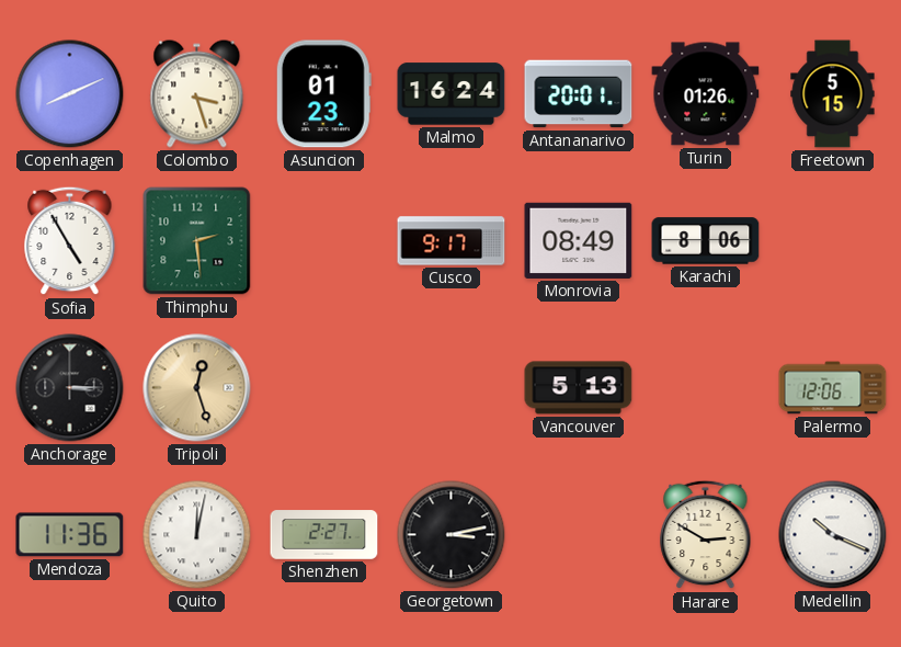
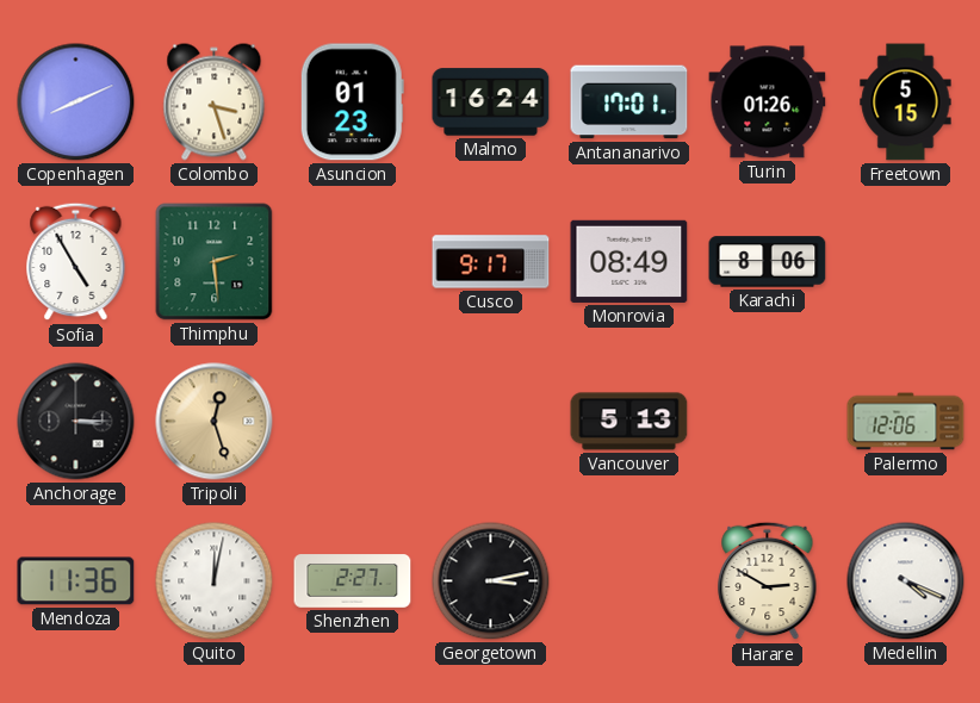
Antananarivo: 20:01 -> 17:01 (629, 102)
Medellin: 10:19 -> 4:19 (906, 581)
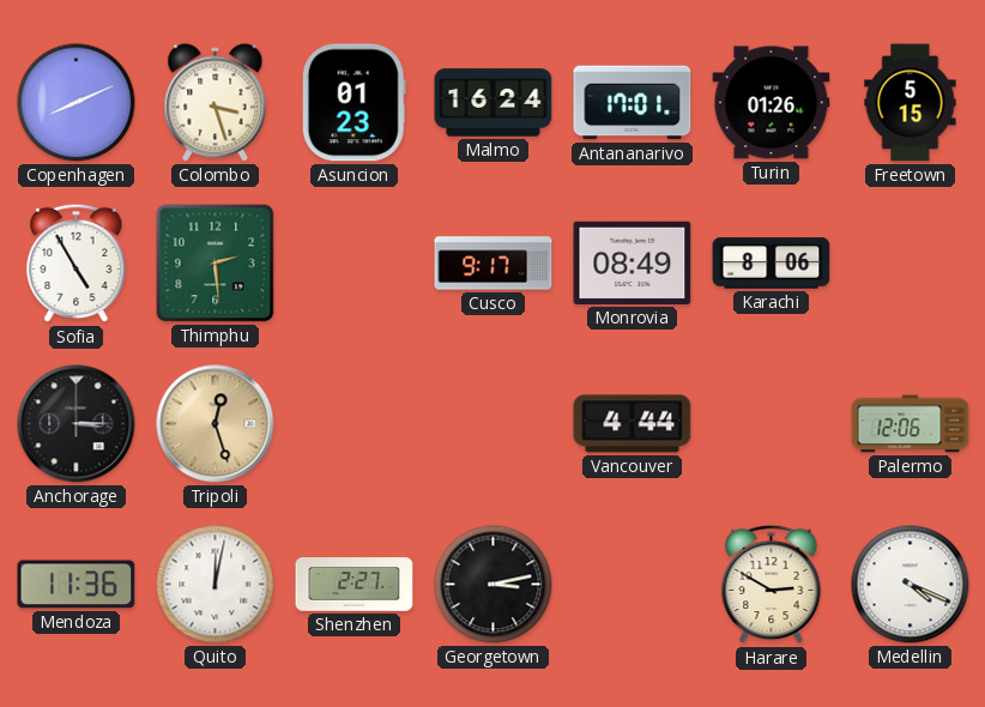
Vancouver: 5:13 -> 4:44 (633, 424)
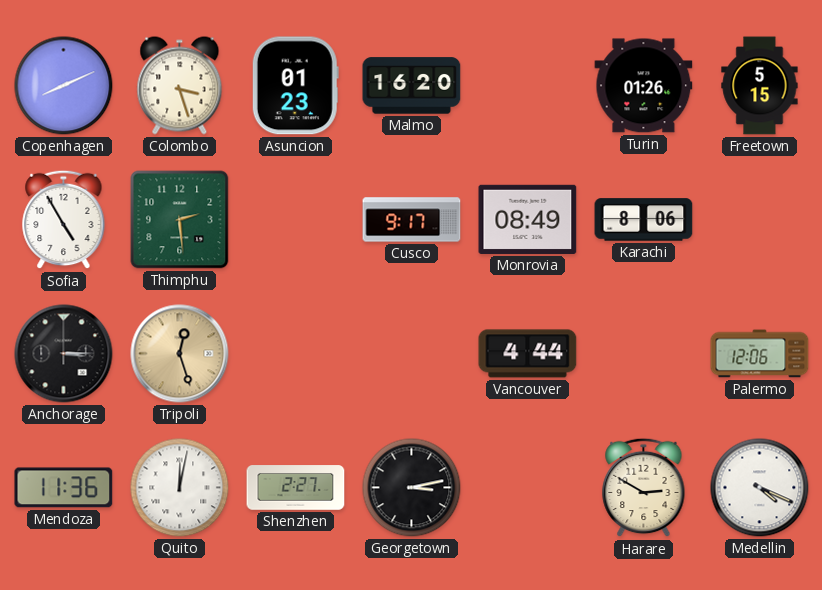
Malmo: 16:24 -> 16:20 (412, 86)
Antananarivo: 17:01 -> none (633, 103)
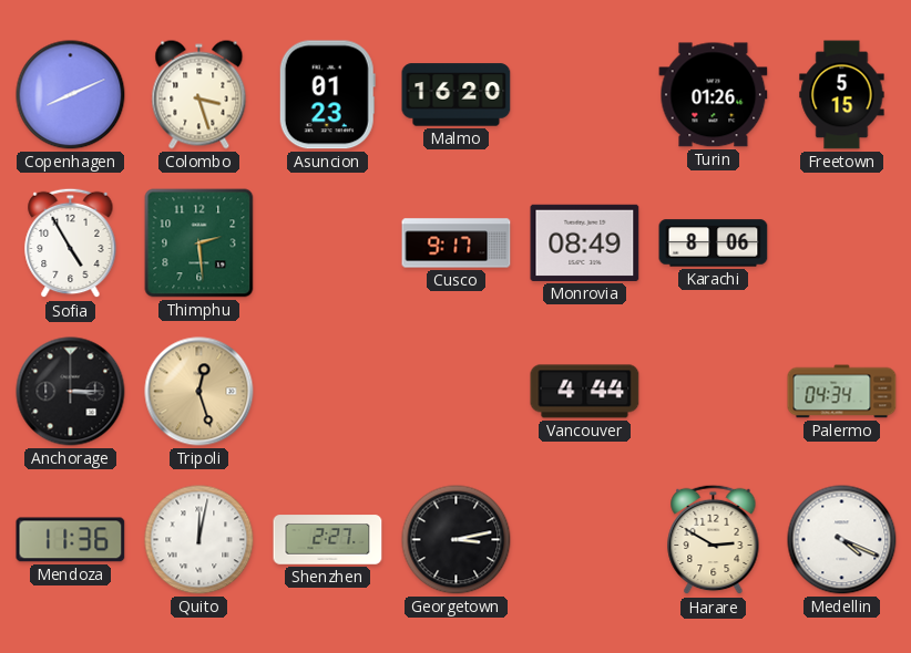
Palermo: 12:06 -> 04:34 (842, 392)
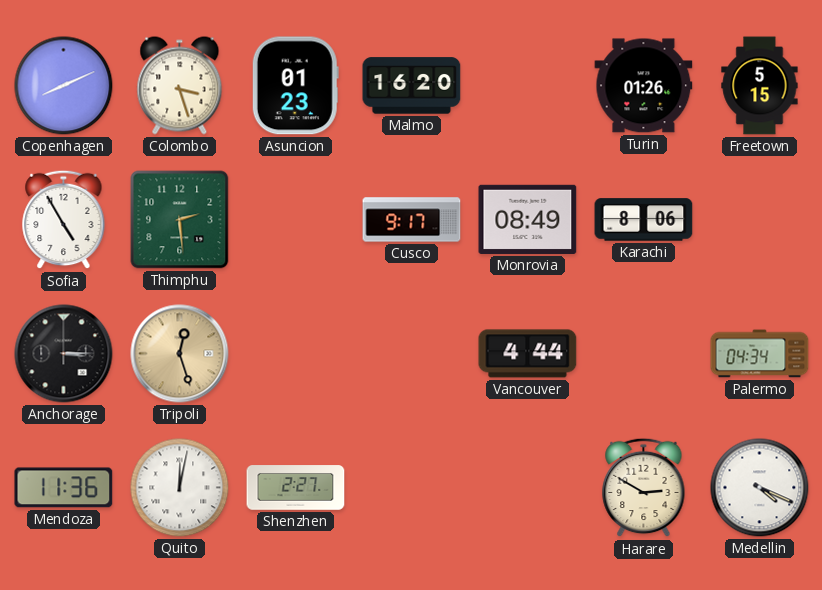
Georgetown: 3:13 -> none (457, 540)
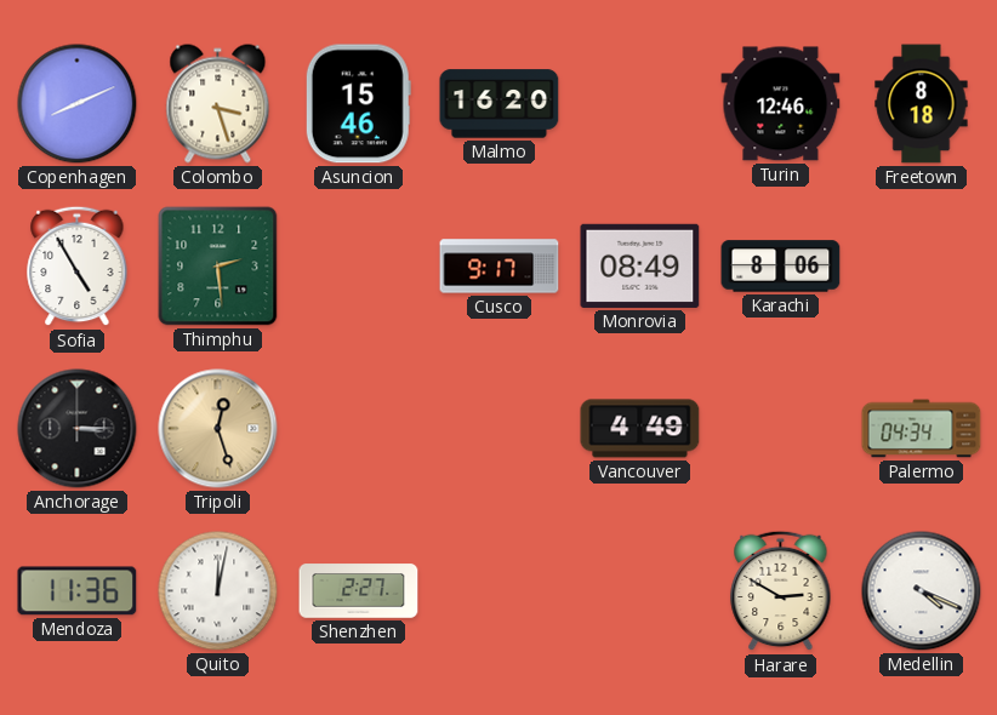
Asuncion: 01:23 -> 15:46 (358, 104)
Turin: 01:26 -> 12:46 (781, 104)
Freetown: 5:15 -> 8:18 (922, 104)
Vancouver: 4:44 -> 4:49 (640, 429)
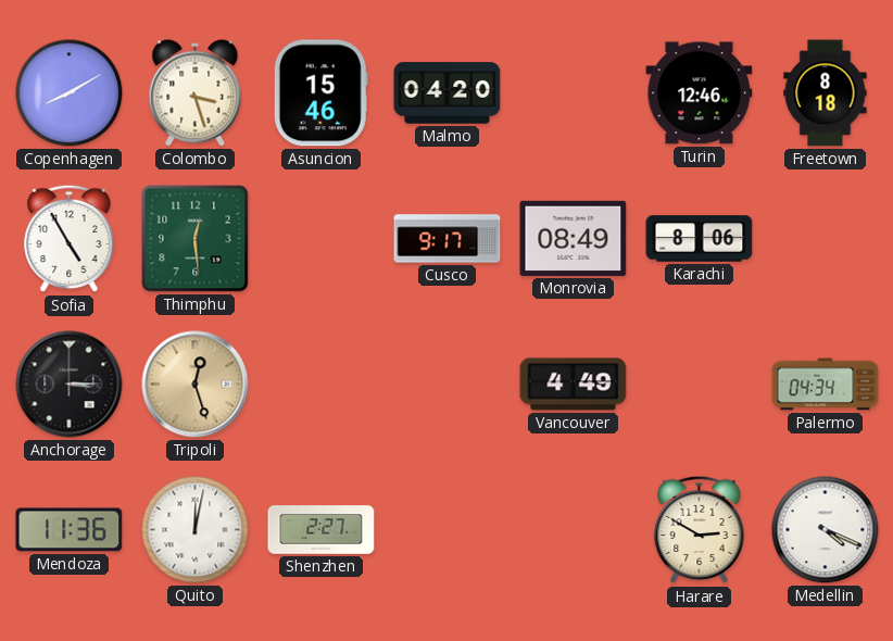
Copenhagen: 8:11 -> 8:10 (70, 93)
Malmo: 16:20 -> 04:20 (448, 93)
Thimphu: 2:29 -> 12:29 (196, 239)
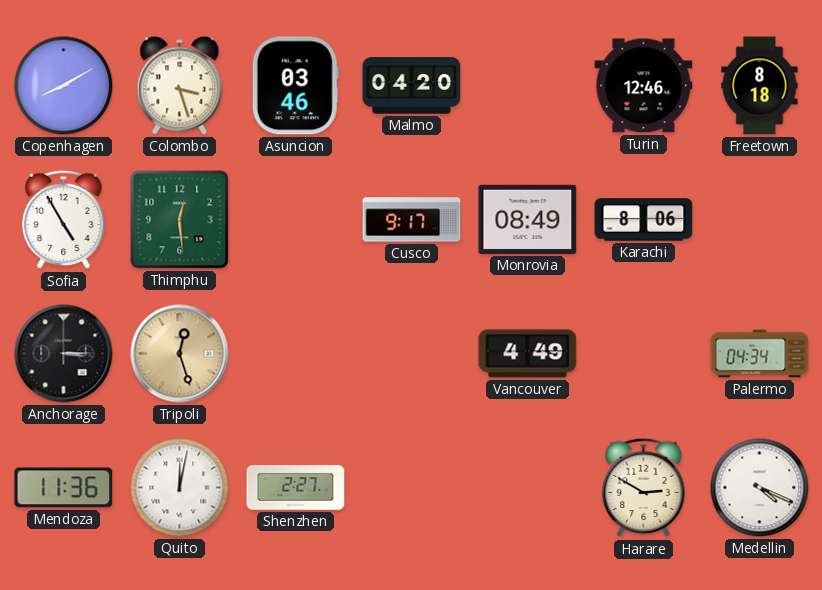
Asuncion: 15:46 -> 03:46 (295, 86)
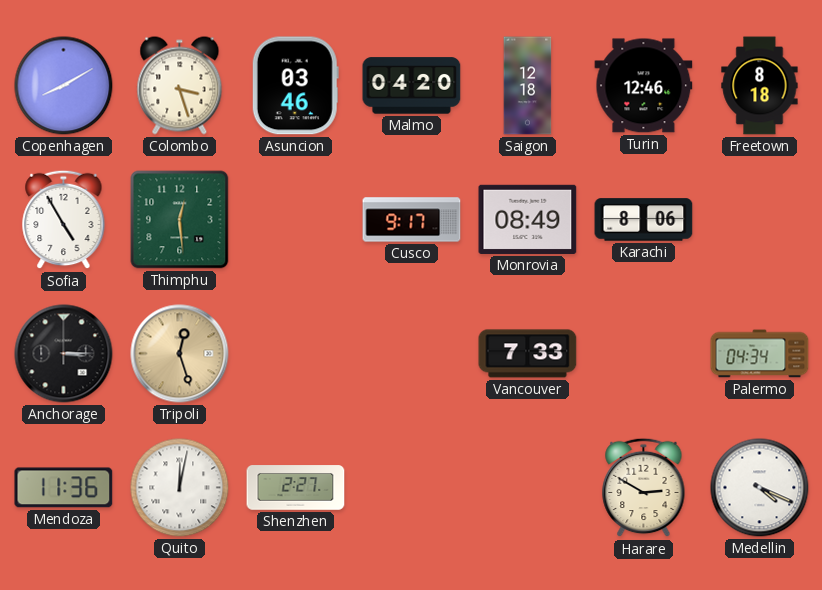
Saigon: none -> 12:18 (528, 86)
Vancouver: 4:49 -> 7:33 (528, 354)
